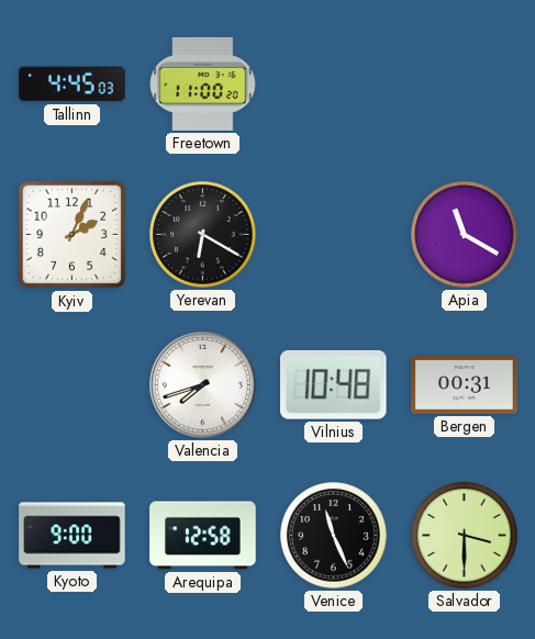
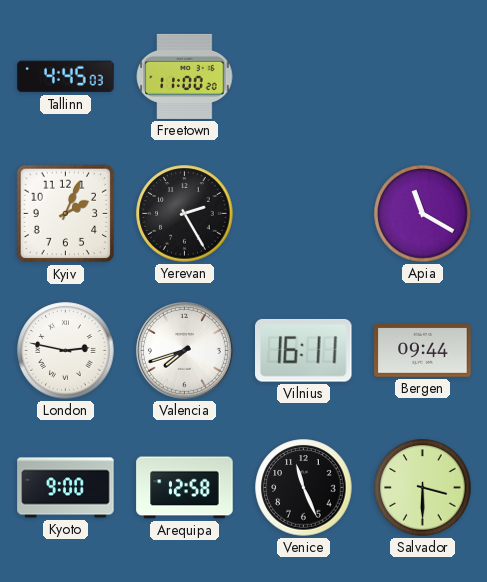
Yerevan: 6:20 -> 2:25 (185, 214)
London: none -> 2:47 (66, 351)
Vilnius: 10:48 -> 16:11 (304, 350)
Bergen: 00:31 -> 09:44 (423, 351)
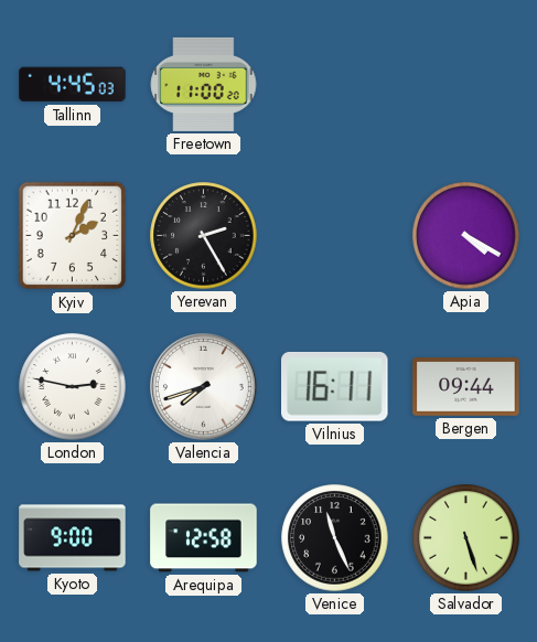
Apia: 11:20 -> 4:20 (466, 236)
Salvador: 3:30 -> 5:27 (466, 538)
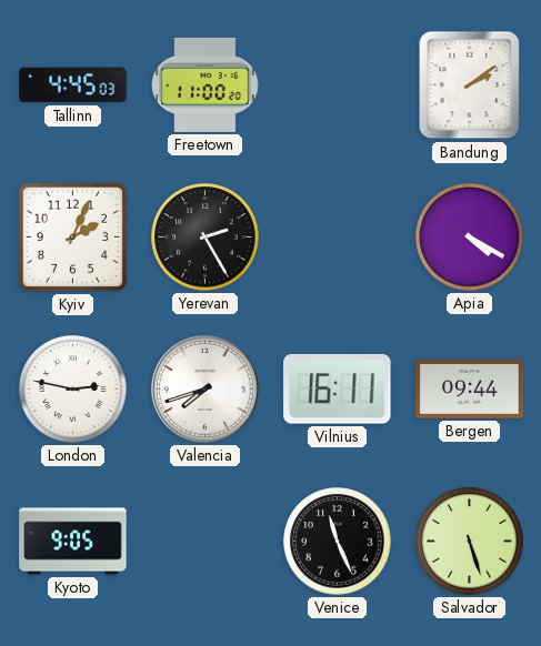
Bandung: none -> 2:09 (470, 85)
Kyoto: 9:00 -> 9:05 (73, 542)
Arequipa: 12:58 -> none (204, 538)
